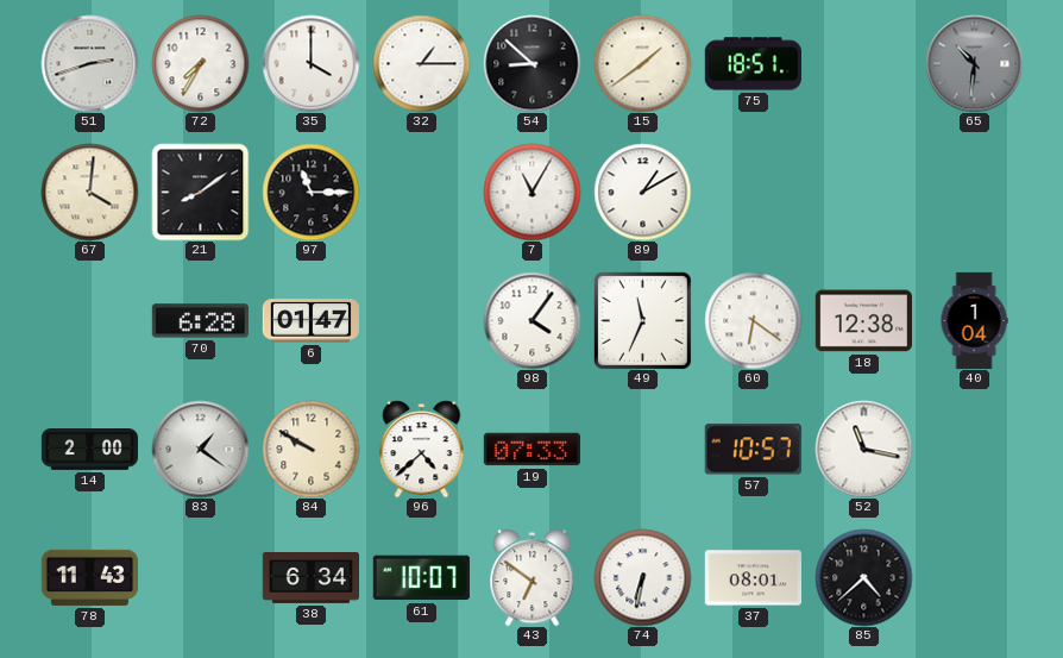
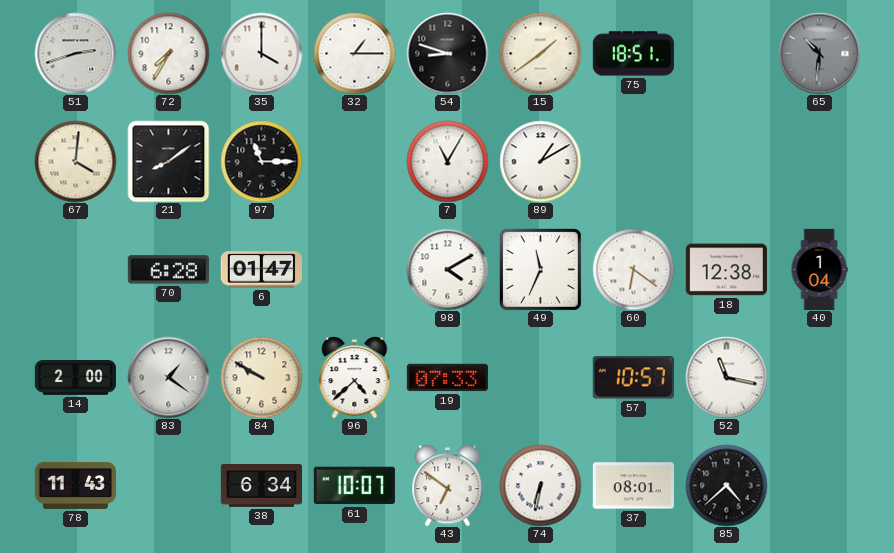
54: 8:52 -> 8:48 (447, 53)
98: 4:06 -> 4:10 (447, 269)
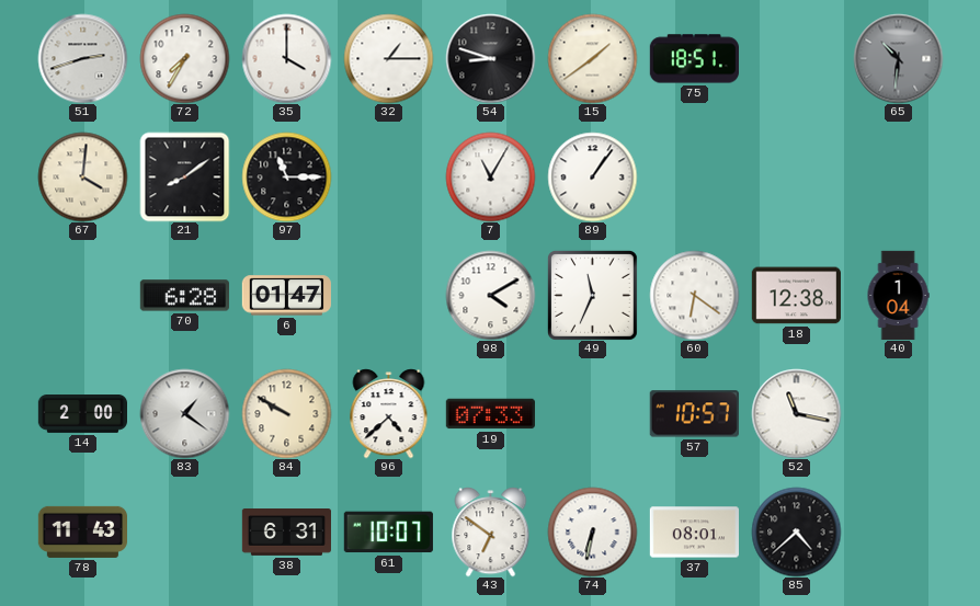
89: 1:10 -> 1:06 (592, 176)
38: 6:34 -> 6:31 (286, 533)
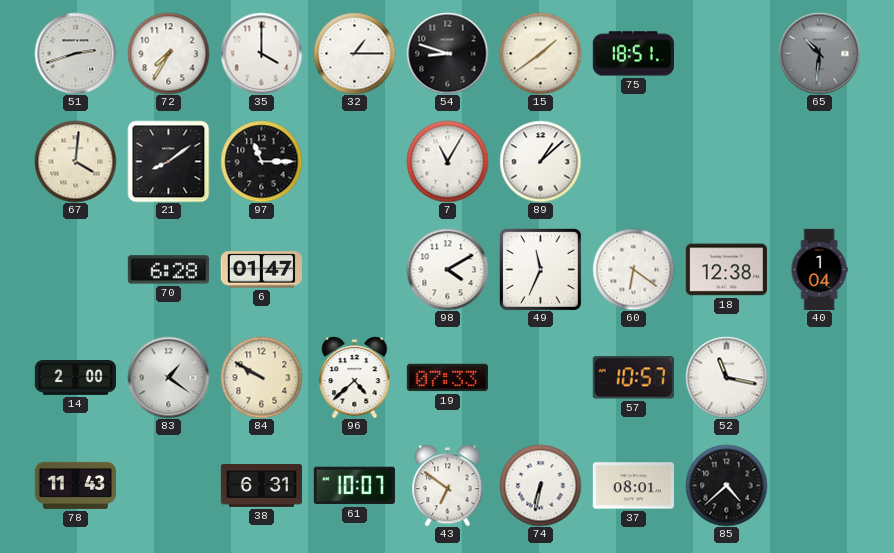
89: 1:06 -> 1:08 (540, 161)
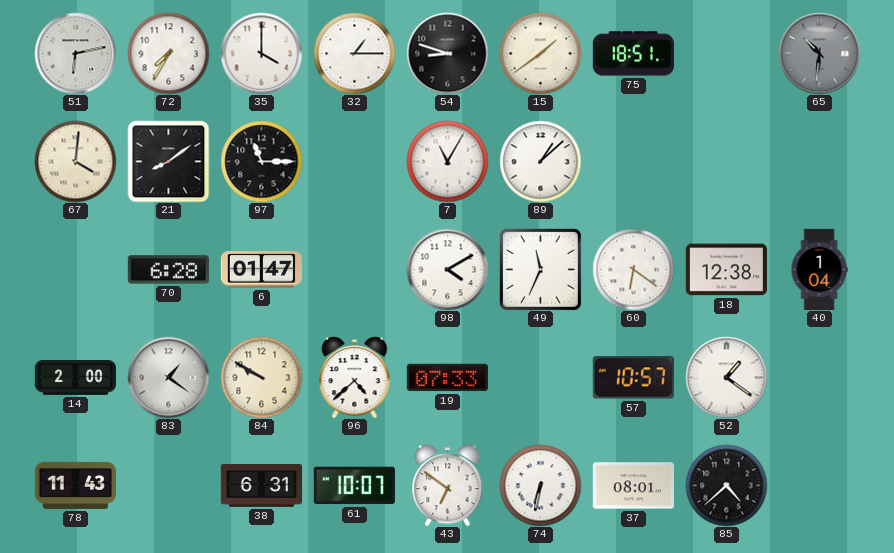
51: 2:42 -> 6:13 (75, 53)
52: 11:17 -> 1:21 (726, 377)
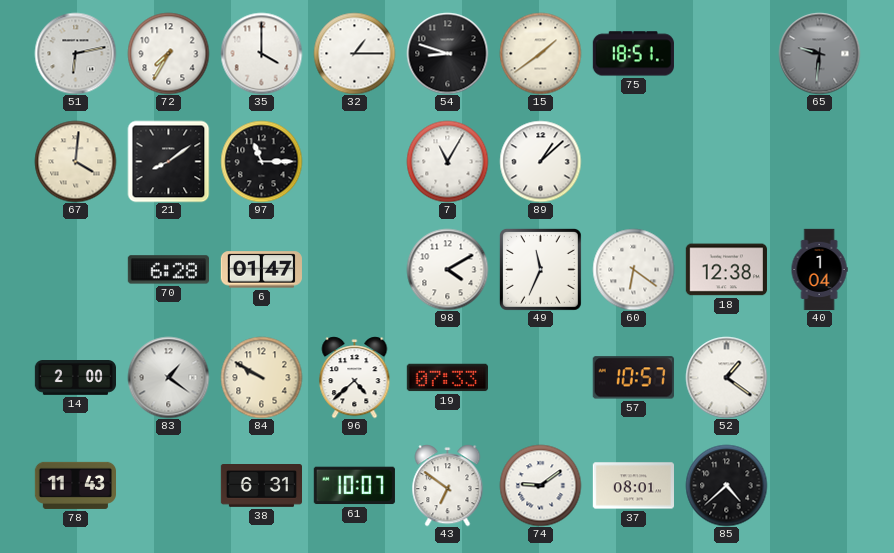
65: 10:31 -> 9:31 (819, 53)
74: 6:32 -> 9:09 (540, 485)
